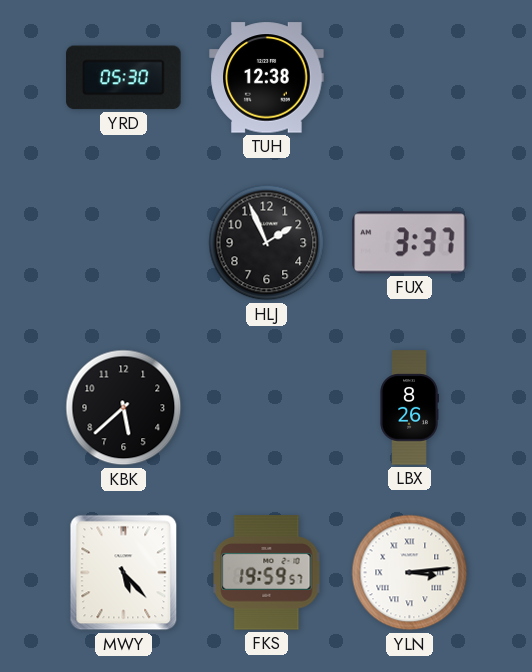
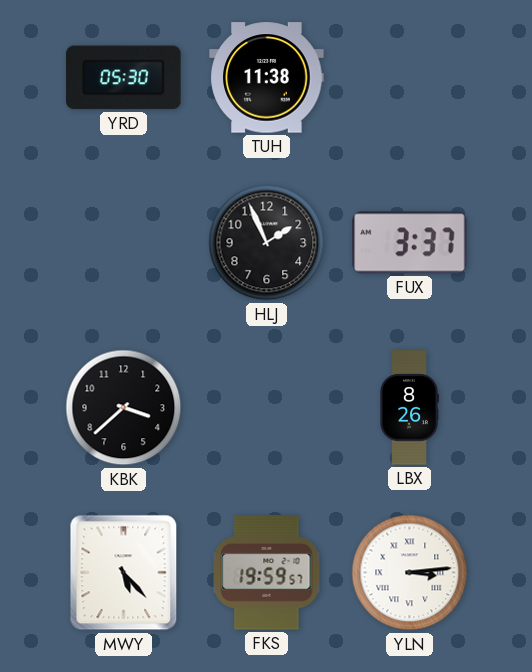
TUH: 12:38 -> 11:38 (267, 78)
KBK: 5:38 -> 3:38 (124, 408)
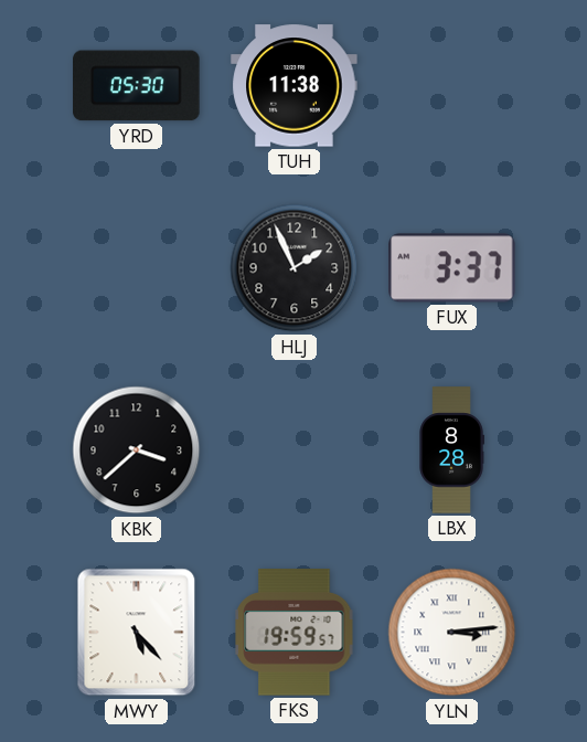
LBX: 8:26 -> 8:28 (451, 451)
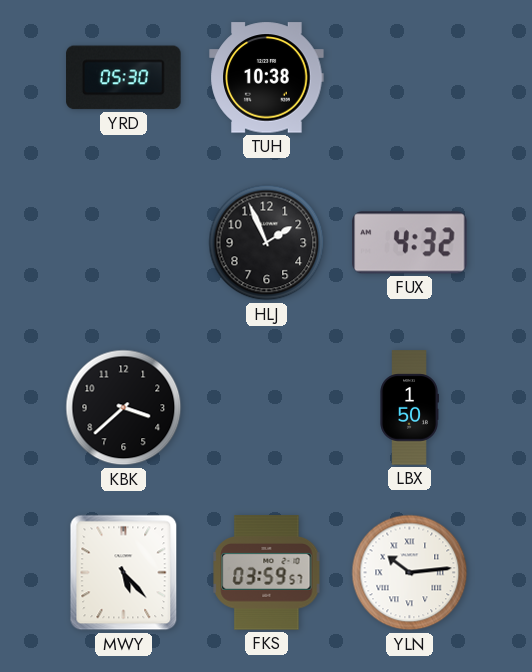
TUH: 11:38 -> 10:38 (267, 78)
FUX: 3:37 -> 4:32 (410, 243)
LBX: 8:28 -> 1:50 (409, 408)
FKS: 19:59 -> 03:59 (267, 573)
YLN: 3:14 -> 10:14 (410, 573)
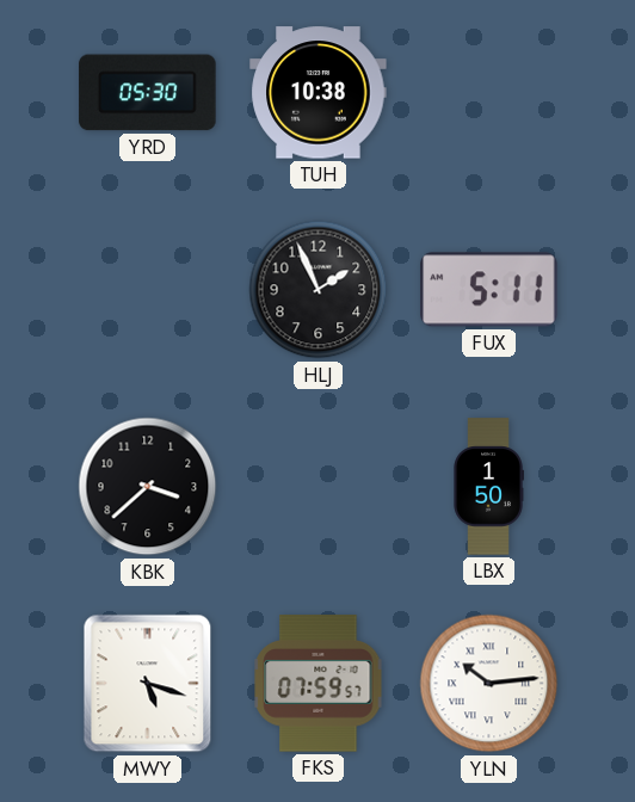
FUX: 4:32 -> 5:11 (489, 290)
MWY: 5:23 -> 5:18 (148, 684)
FKS: 03:59 -> 07:59 (319, 684)
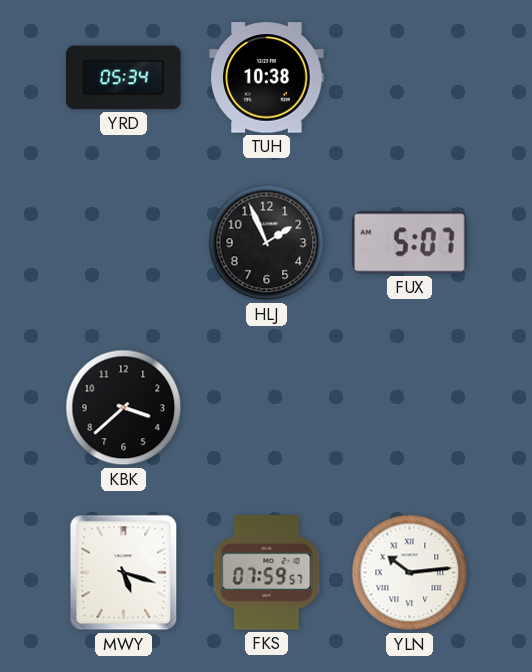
YRD: 05:30 -> 05:34 (124, 78)
FUX: 5:11 -> 5:07 (410, 243)
LBX: 1:50 -> none (488, 487)
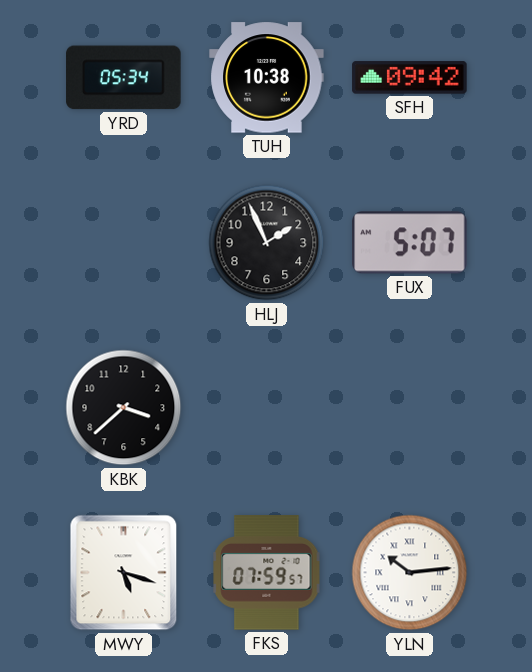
SFH: none -> 09:42 (410, 78)
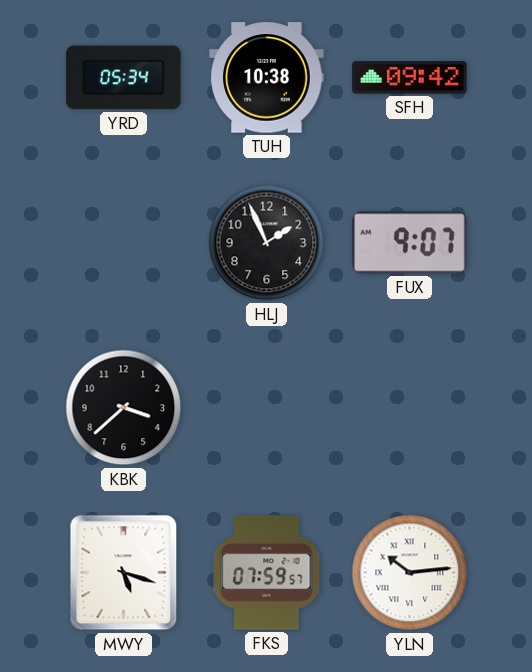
FUX: 5:07 -> 9:07 (410, 243)
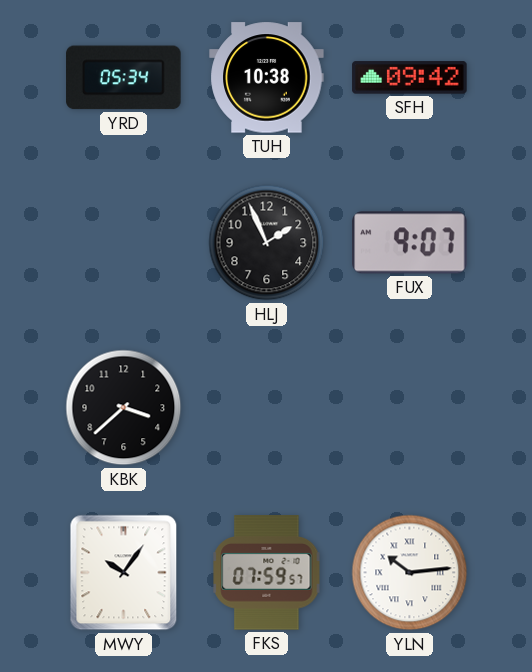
MWY: 5:18 -> 10:06 (124, 573)
